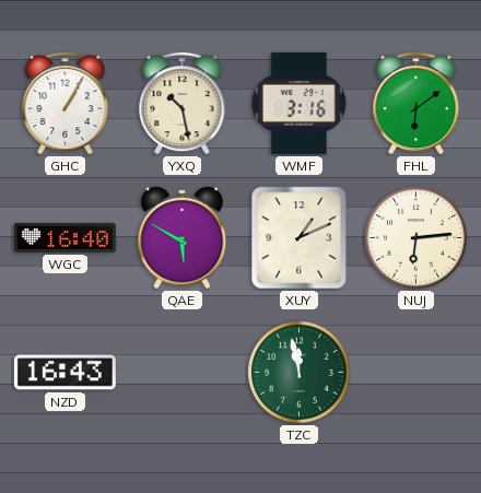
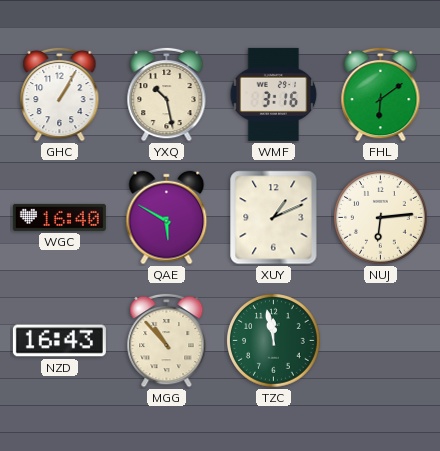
MGG: none -> 10:53 (167, 340)
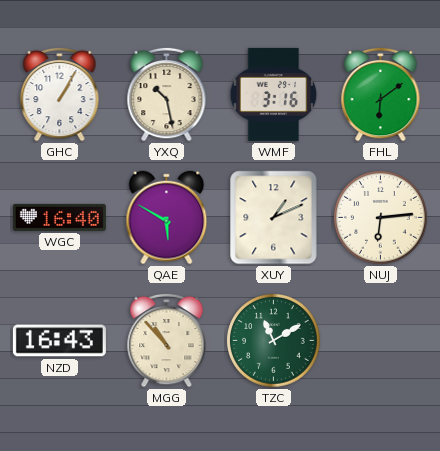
TZC: 11:58 -> 11:10 (274, 341)
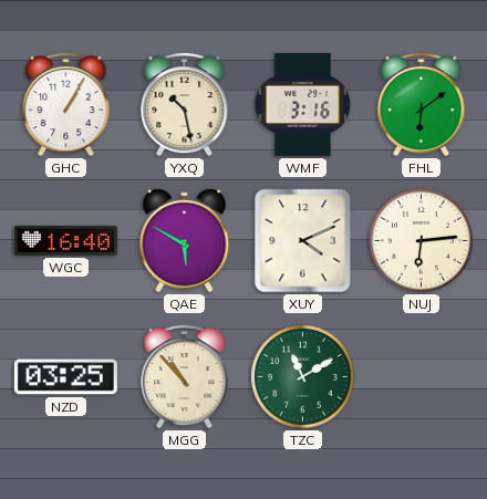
XUY: 1:11 -> 4:11 (303, 241)
NZD: 16:43 -> 03:25 (65, 377)
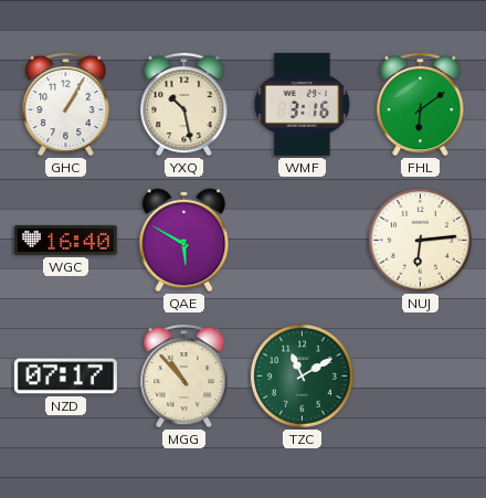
XUY: 4:11 -> none (303, 241)
NZD: 03:25 -> 07:17 (65, 377)
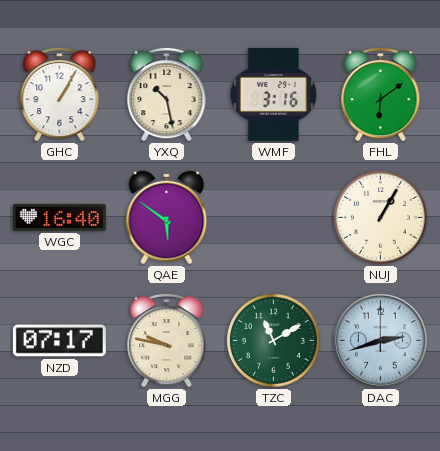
QAE: 5:50 -> 5:51 (167, 218)
NUJ: 6:14 -> 1:05 (381, 218)
MGG: 10:53 -> 9:47 (167, 340)
DAC: none -> 2:42 (380, 340)
